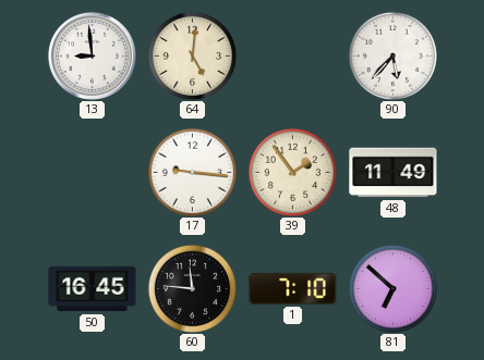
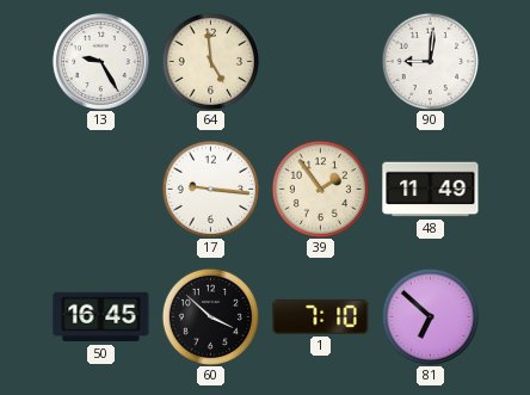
13: 8:59 -> 9:25 (100, 61)
64: 5:01 -> 4:59 (210, 61)
90: 5:37 -> 9:01 (430, 61)
60: 11:46 -> 3:52 (210, 316)
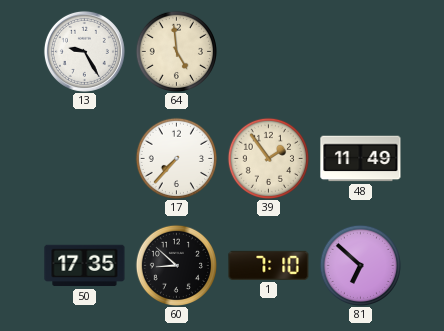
90: 9:01 -> none (430, 61)
17: 9:16 -> 7:37 (176, 158)
50: 16:45 -> 17:35 (85, 266)
60: 3:52 -> 8:52 (176, 265)
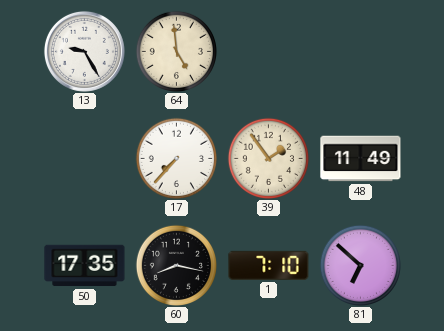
60: 8:52 -> 8:17 (176, 265)
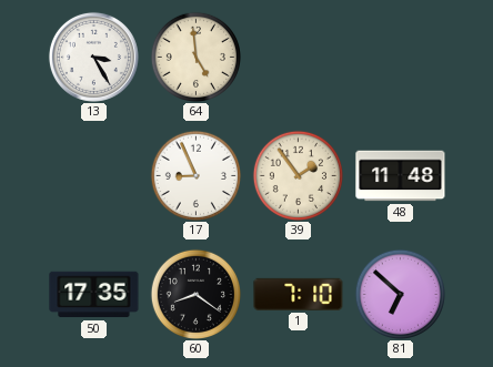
13: 9:25 -> 3:25 (93, 57)
17: 7:37 -> 8:56 (195, 175)
48: 11:49 -> 11:48 (401, 176)
60: 8:17 -> 8:21 (195, 294)
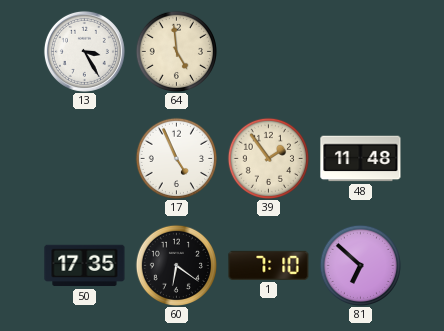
17: 8:56 -> 4:56 (176, 158)
60: 8:21 -> 6:21 (176, 265)
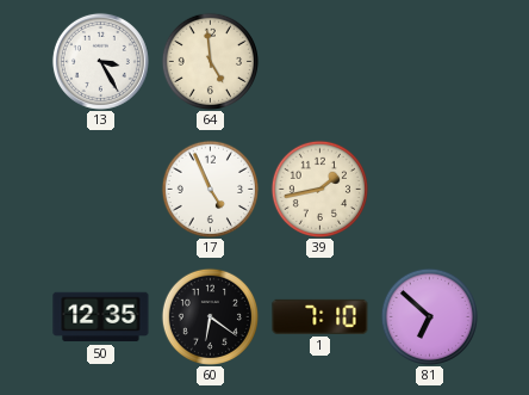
39: 1:54 -> 1:43 (319, 189)
48: 11:48 -> none (361, 159)
50: 17:35 -> 12:35 (101, 317)
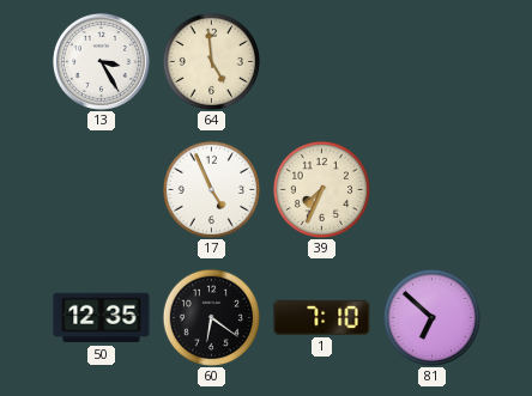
39: 1:43 -> 7:34 (321, 189)
